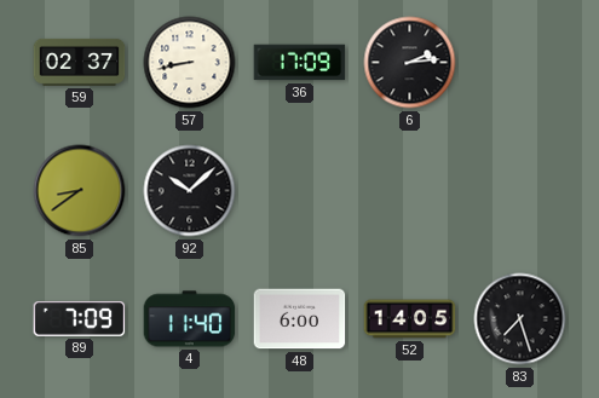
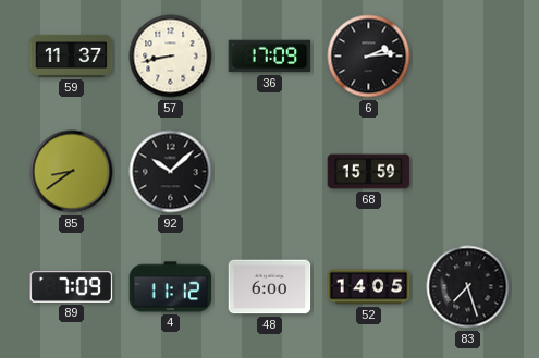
59: 02:37 -> 11:37 (72, 55)
68: none -> 15:59 (369, 172)
4: 11:40 -> 11:12 (171, 287)
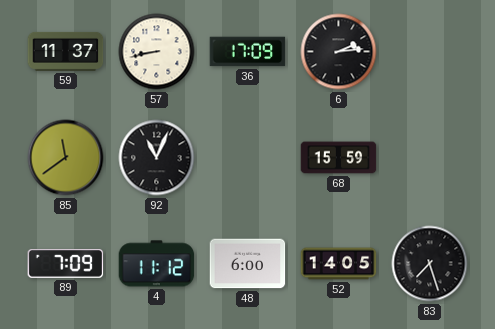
85: 8:39 -> 11:39 (66, 158)
92: 10:08 -> 11:04 (157, 158)
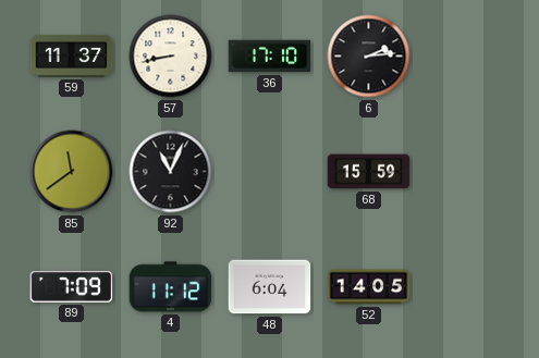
36: 17:09 -> 17:10 (270, 57)
48: 6:00 -> 6:04 (270, 287)
83: 7:27 -> none (430, 264)
